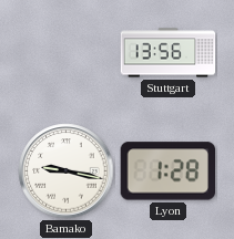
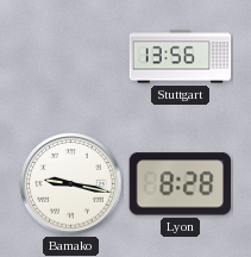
Lyon: 1:28 -> 8:28 (180, 184)
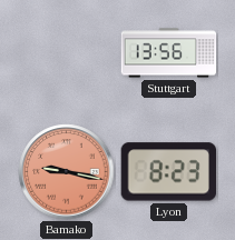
Bamako dial: white -> salmon (67, 172)
Lyon: 8:28 -> 8:23 (168, 172)
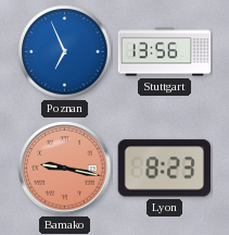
Poznan: none -> 6:56 (65, 52)
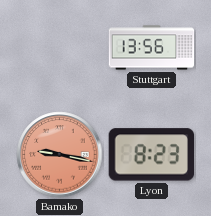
Poznan: 6:56 -> none (65, 52)
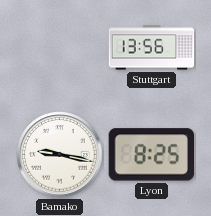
Bamako dial: salmon -> white (60, 155)
Lyon: 8:23 -> 8:25 (151, 155)
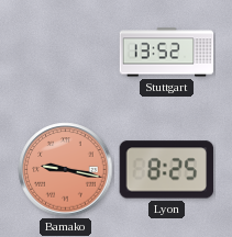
Stuttgart: 13:56 -> 13:52 (167, 53)
Bamako dial: white -> salmon (66, 170)
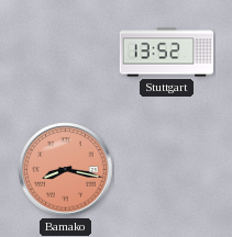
Bamako: 9:17 -> 8:17 (66, 170)
Lyon: 8:25 -> none (166, 170)
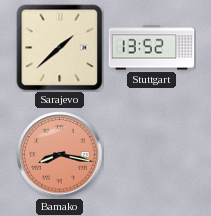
Sarajevo: none -> 1:38 (60, 48)
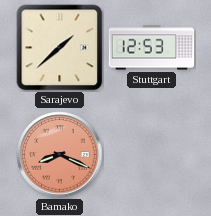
Stuttgart: 13:52 -> 12:53 (152, 48)
Bamako: 8:17 -> 8:19 (60, 155)
